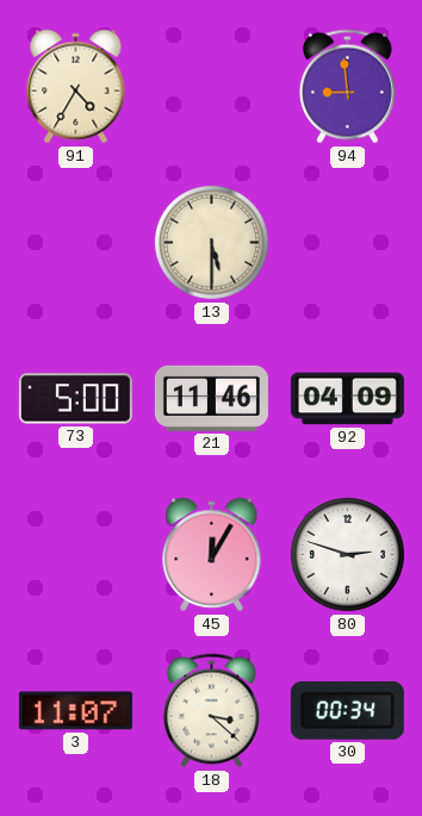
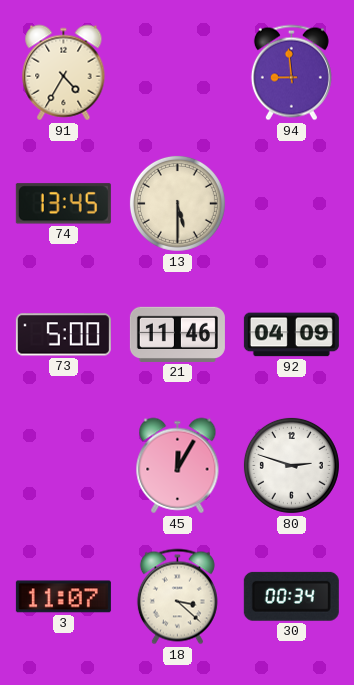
74: none -> 13:45 (63, 204)
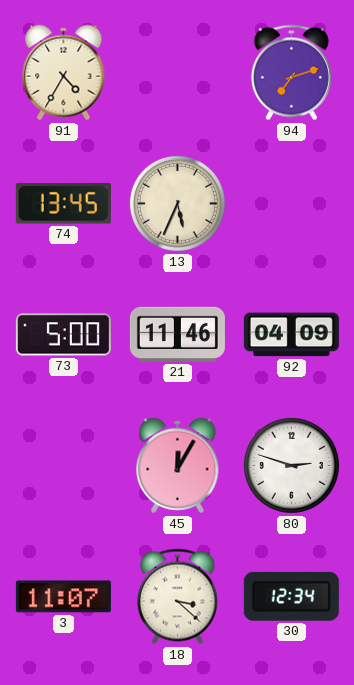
94: 8:59 -> 7:12 (291, 73)
13: 5:30 -> 5:34 (177, 203)
30: 00:34 -> 12:34 (291, 596)
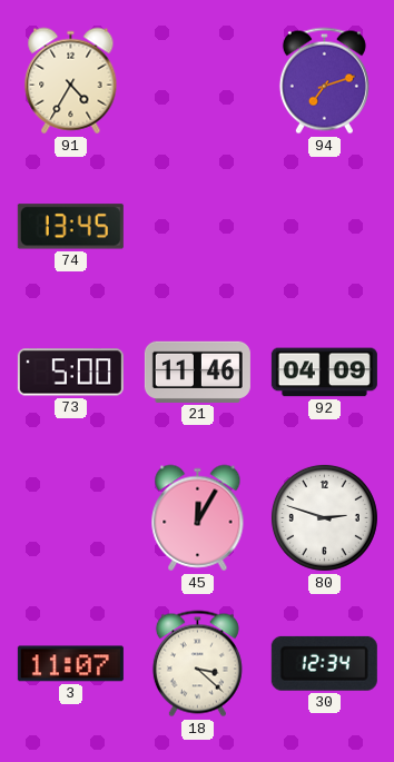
13: 5:34 -> none (177, 203)
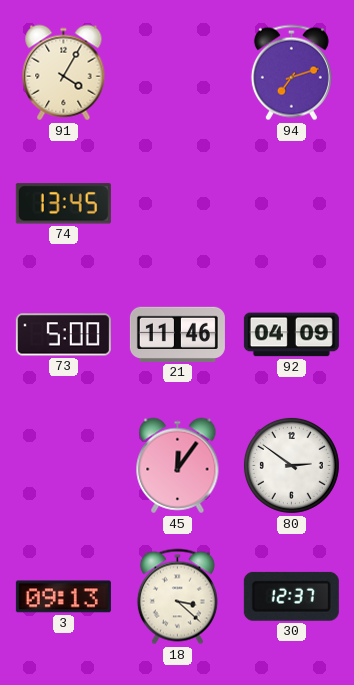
91: 4:35 -> 4:05 (64, 73)
45: 12:05 -> 12:06 (178, 466)
80: 2:48 -> 2:51 (291, 465)
3: 11:07 -> 09:13 (63, 597)
30: 12:34 -> 12:37 (291, 596)
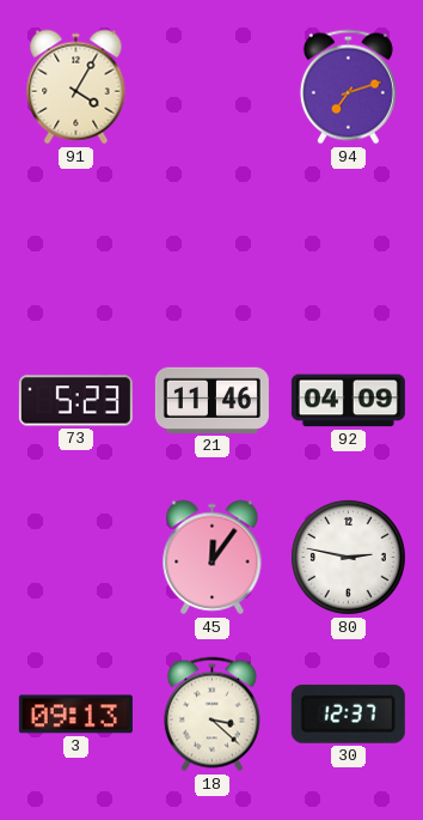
74: 13:45 -> none (63, 204)
73: 5:00 -> 5:23 (75, 401)
80: 2:51 -> 2:47 (348, 557)
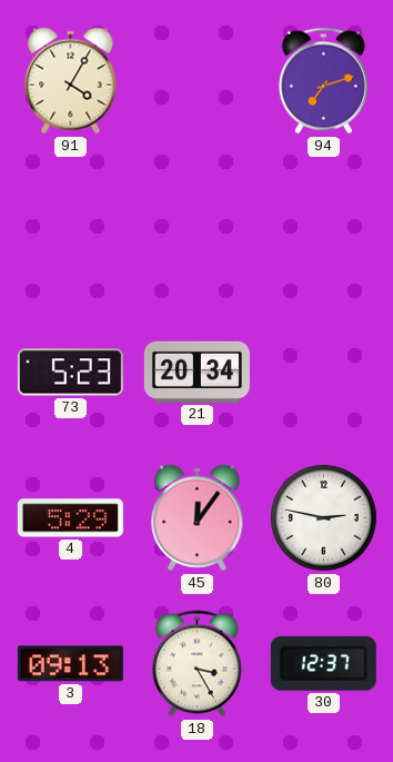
21: 11:46 -> 20:34 (196, 372)
92: 04:09 -> none (348, 401)
4: none -> 5:29 (70, 518)
18: 3:22 -> 3:25 (196, 664)
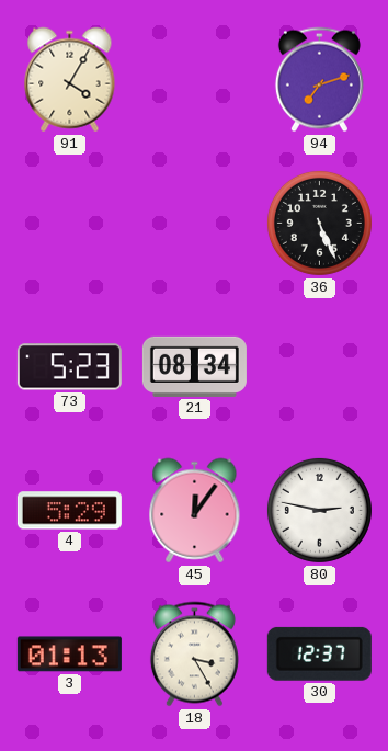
36: none -> 5:26 (319, 223)
21: 20:34 -> 08:34 (194, 366)
3: 09:13 -> 01:13 (69, 655)
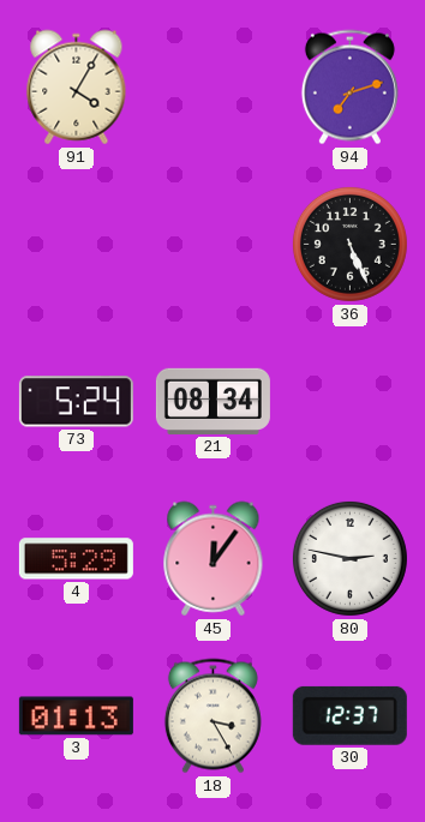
73: 5:23 -> 5:24 (76, 402)
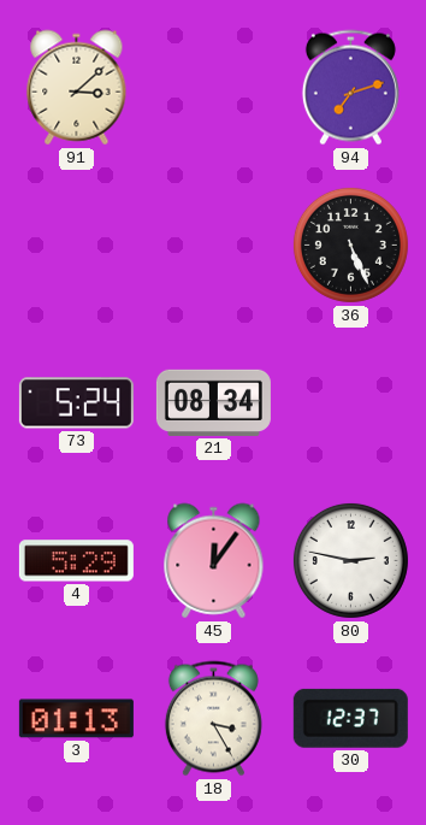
91: 4:05 -> 3:08 (77, 88)
